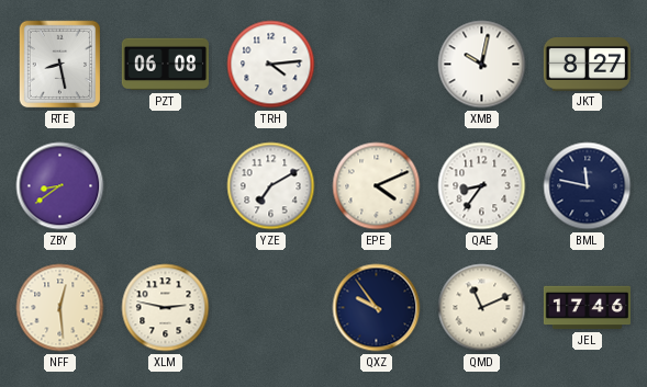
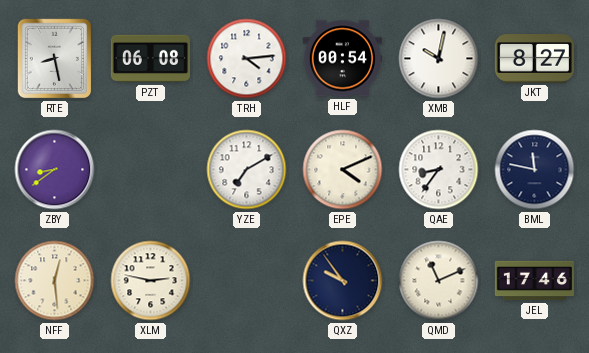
HLF: none -> 00:54 (342, 59)
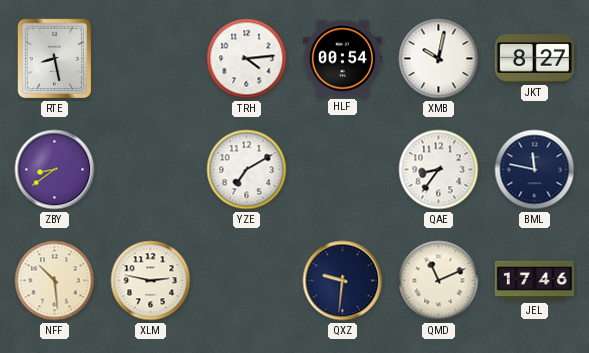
PZT: 06:08 -> none (150, 59)
EPE: 4:11 -> none (343, 170)
NFF: 12:29 -> 10:29 (55, 281)
QXZ: 9:54 -> 9:31 (343, 281)
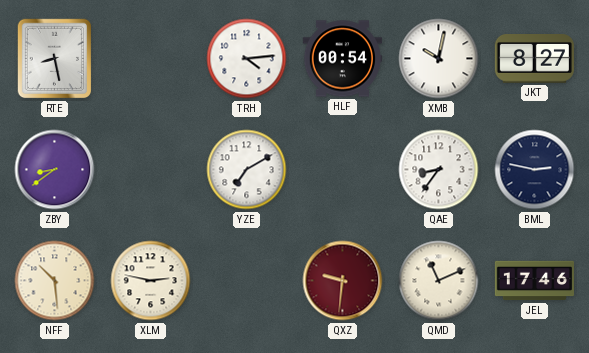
BML: 11:47 -> 2:47 (535, 170)
QXZ dial: navy -> burgundy (343, 281)
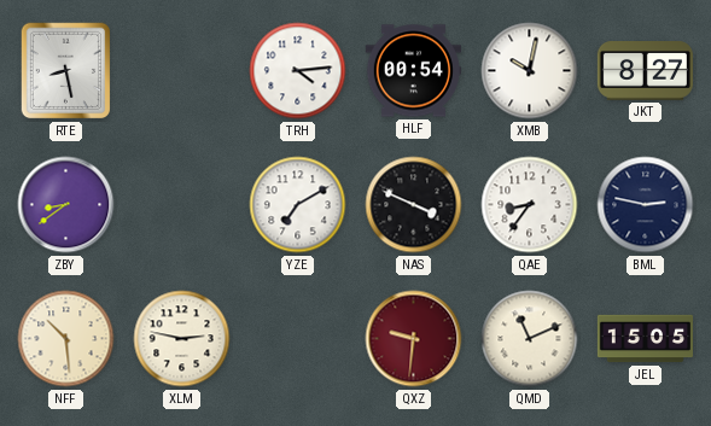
NAS: none -> 3:49 (414, 205)
JEL: 17:46 -> 15:05 (645, 339)
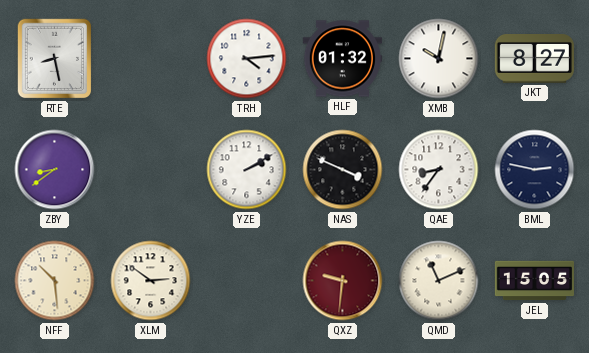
HLF: 00:54 -> 01:32 (342, 59)
YZE: 7:10 -> 2:10 (247, 170)
XLM: 2:47 -> 2:51 (151, 281)
